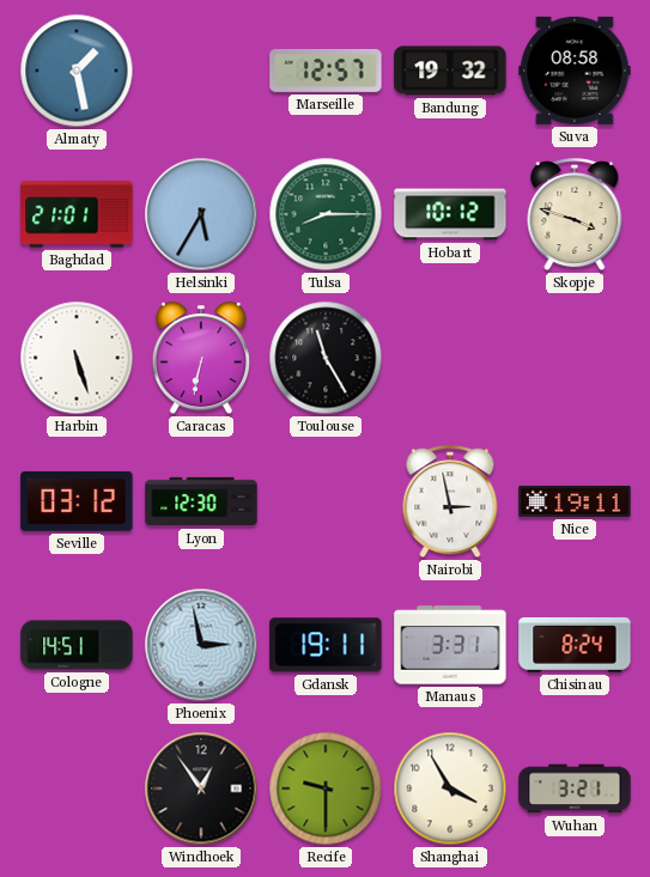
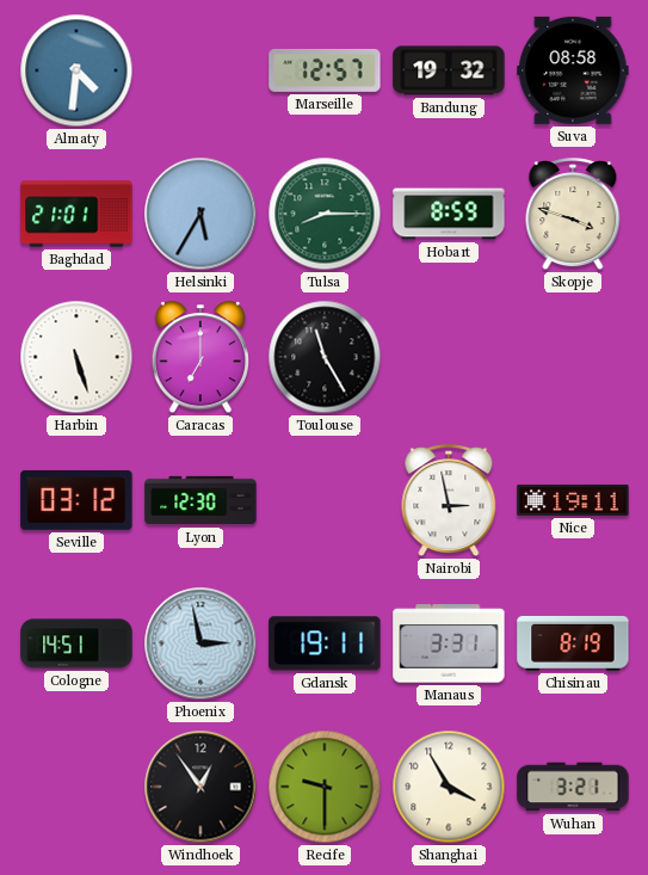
Almaty: 1:28 -> 4:31 (76, 70)
Hobart: 10:12 -> 8:59 (449, 214)
Caracas: 6:32 -> 7:00 (199, 358)
Chisinau: 8:24 -> 8:19 (573, 643)
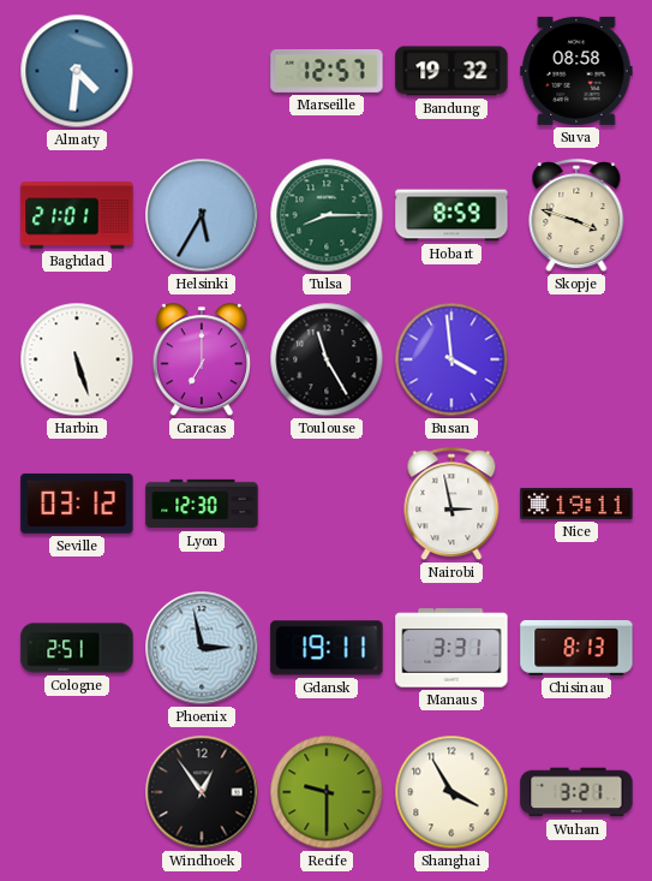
Busan: none -> 3:59 (451, 359)
Cologne: 14:51 -> 2:51 (77, 648)
Chisinau: 8:19 -> 8:13 (576, 648)
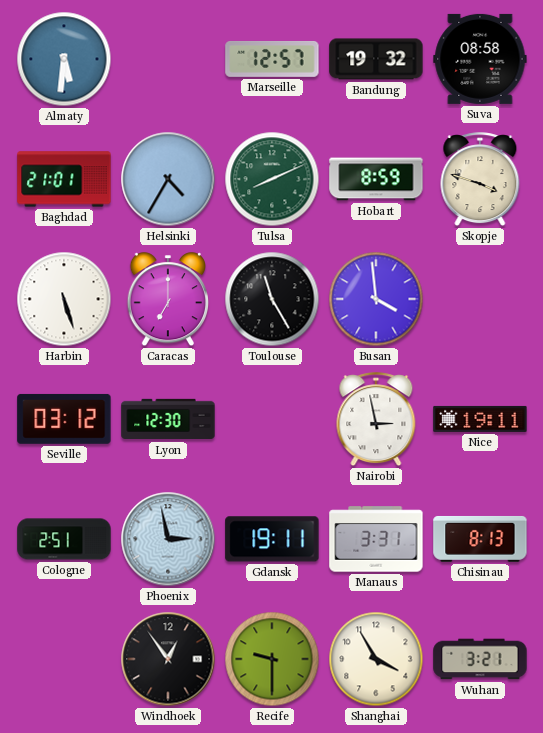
Almaty: 4:31 -> 5:31 (64, 59)
Helsinki: 5:35 -> 4:35 (168, 179)
Tulsa: 8:15 -> 8:11 (272, 179)
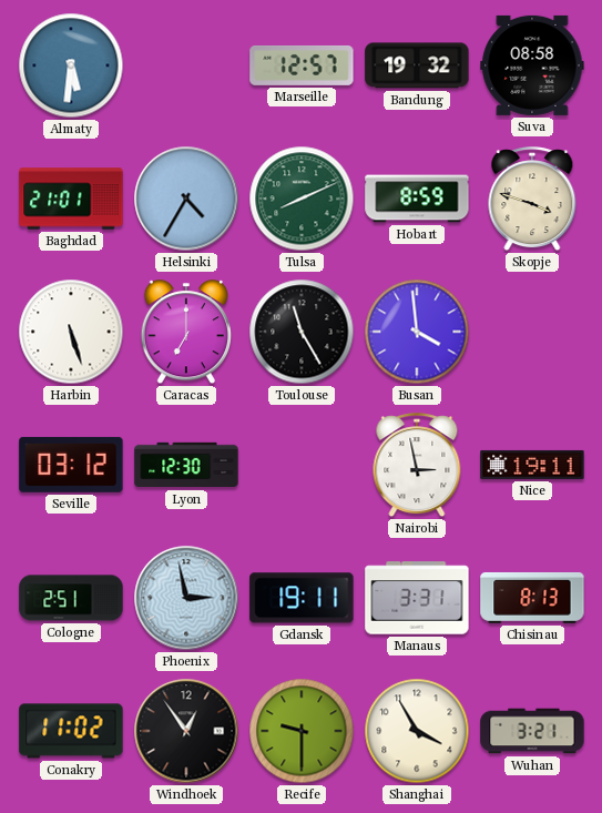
Conakry: none -> 11:02 (71, 731)
